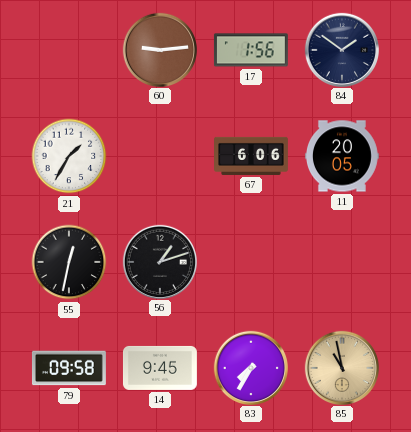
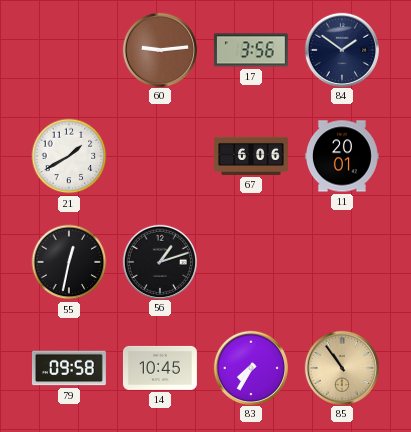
17: 1:56 -> 3:56 (251, 50)
21: 1:35 -> 1:40 (69, 156)
11: 20:05 -> 20:01 (342, 156)
14: 9:45 -> 10:45 (160, 368)
85: 10:58 -> 10:54 (341, 367)
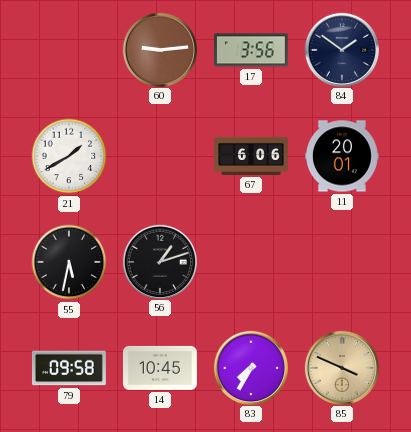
55: 12:32 -> 5:32 (69, 262)
85: 10:54 -> 3:49 (341, 367)
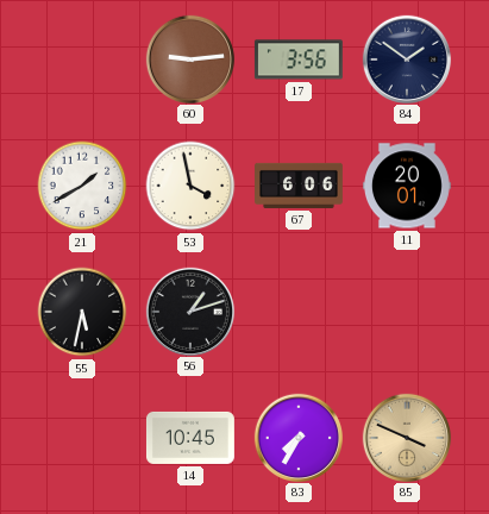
53: none -> 3:58 (190, 186)
79: 09:58 -> none (69, 368)
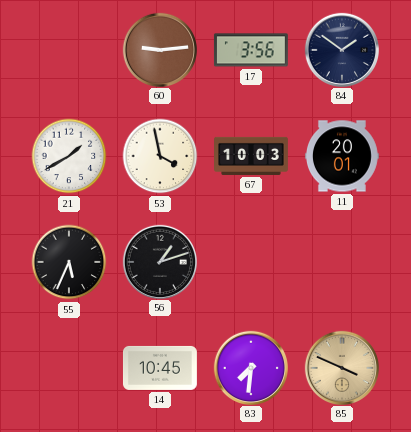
67: 6:06 -> 10:03 (252, 156)
55: 5:32 -> 5:34 (69, 262)
83: 7:35 -> 7:31 (250, 367)
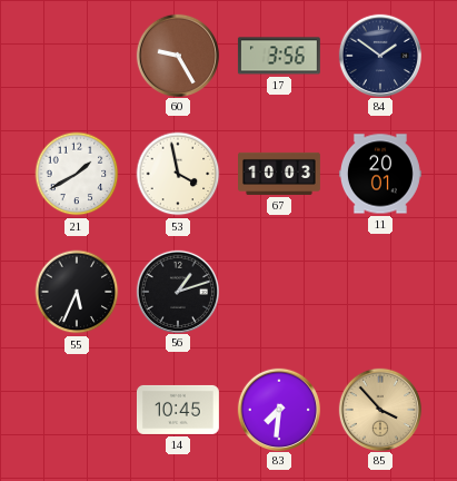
60: 9:14 -> 9:25 (177, 55)
85: 3:49 -> 3:53 (379, 409)
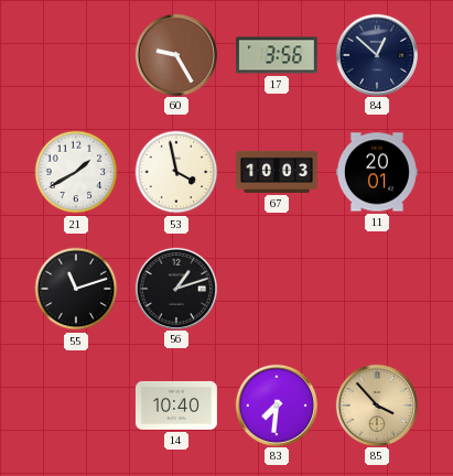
84: 1:51 -> 12:52 (376, 54)
55: 5:34 -> 11:12 (76, 289)
14: 10:45 -> 10:40 (176, 405)
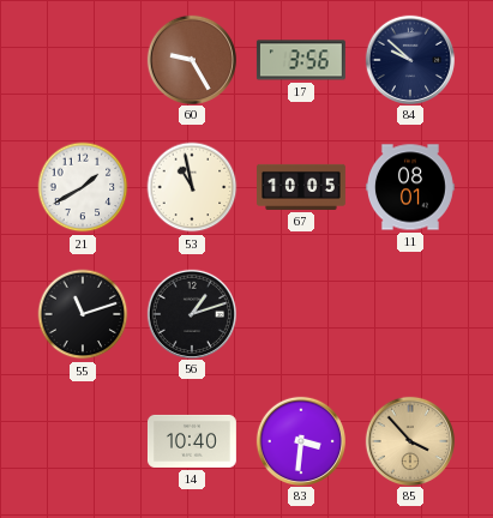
84: 12:52 -> 9:52 (409, 59)
53: 3:58 -> 10:58 (192, 187)
67: 10:03 -> 10:05 (302, 187)
11: 20:01 -> 08:01 (410, 187)
83: 7:31 -> 3:31 (300, 440)
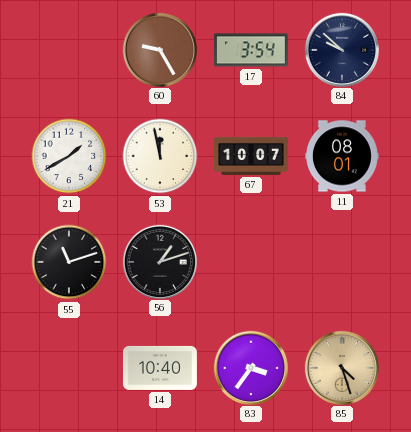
17: 3:56 -> 3:54 (251, 50)
53: 10:58 -> 11:58 (160, 156)
67: 10:05 -> 10:07 (252, 156)
83: 3:31 -> 3:36 (250, 367)
85: 3:53 -> 4:27 (341, 367)
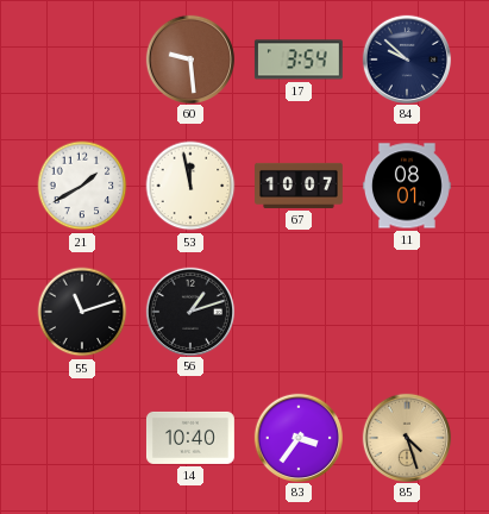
60: 9:25 -> 9:29 (189, 58)
